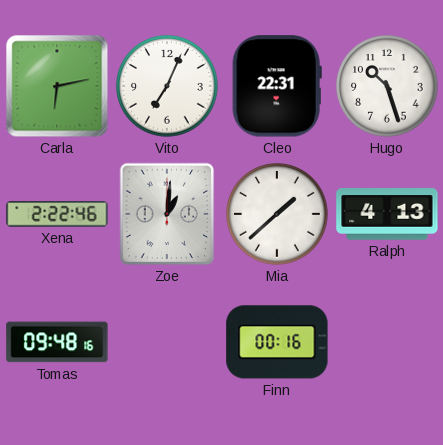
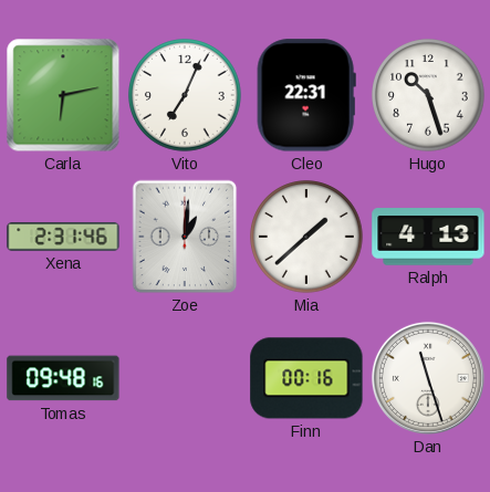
Xena: 2:22 -> 2:31 (63, 237)
Dan: none -> 11:27 (428, 378)
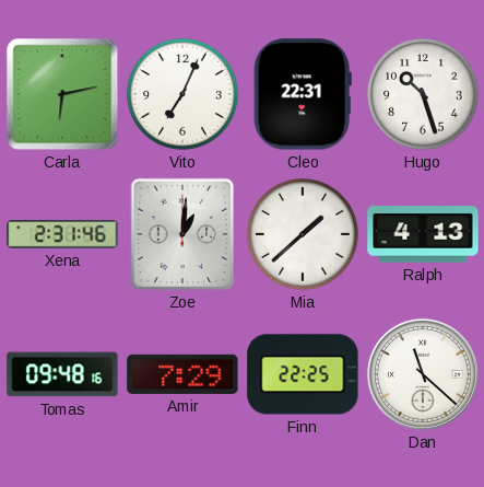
Amir: none -> 7:29 (182, 374)
Finn: 00:16 -> 22:25 (303, 374)
Dan: 11:27 -> 11:22 (423, 374)
